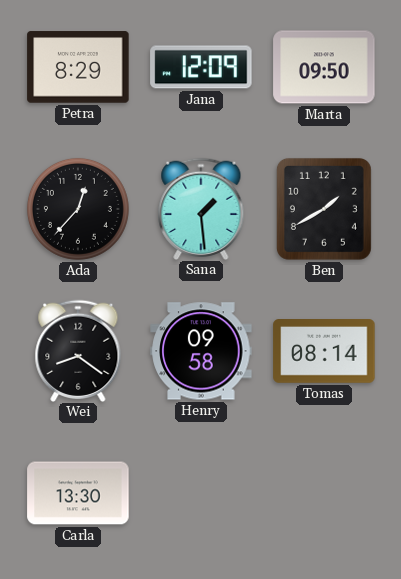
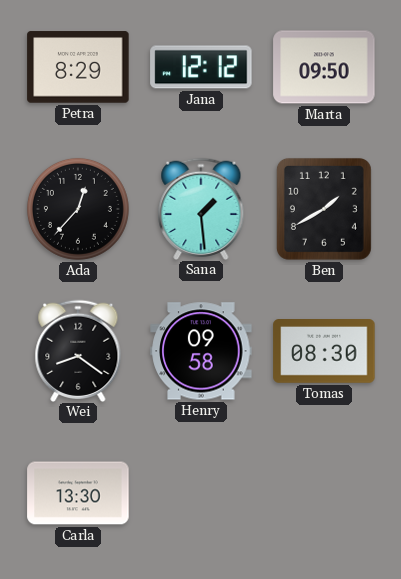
Jana: 12:09 -> 12:12 (201, 67)
Tomas: 08:14 -> 08:30 (324, 352)
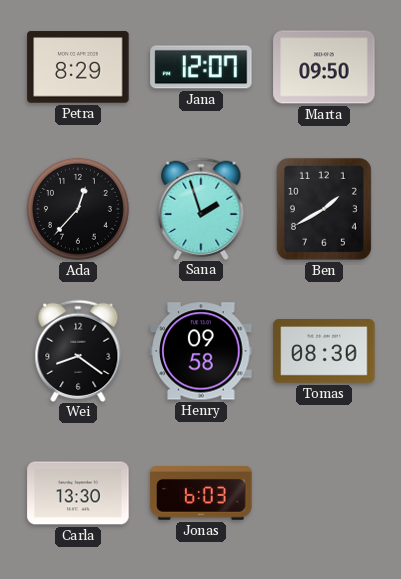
Jana: 12:12 -> 12:07 (201, 67)
Sana: 1:29 -> 1:57 (201, 208)
Jonas: none -> 6:03 (201, 494)
